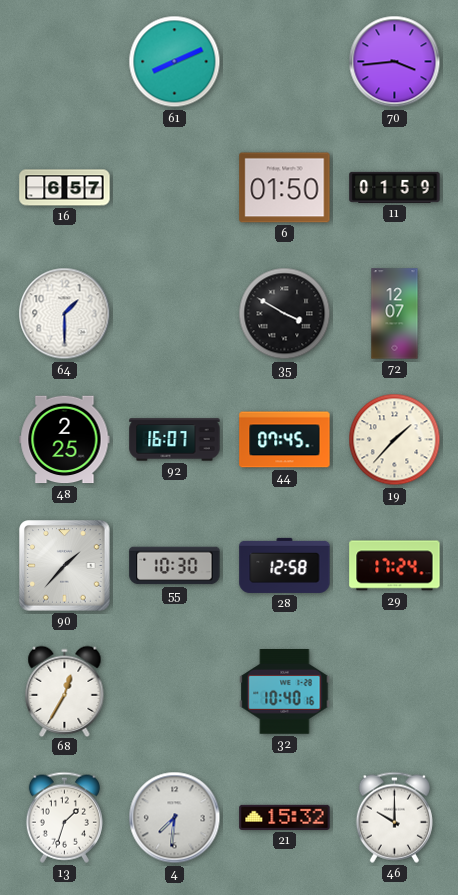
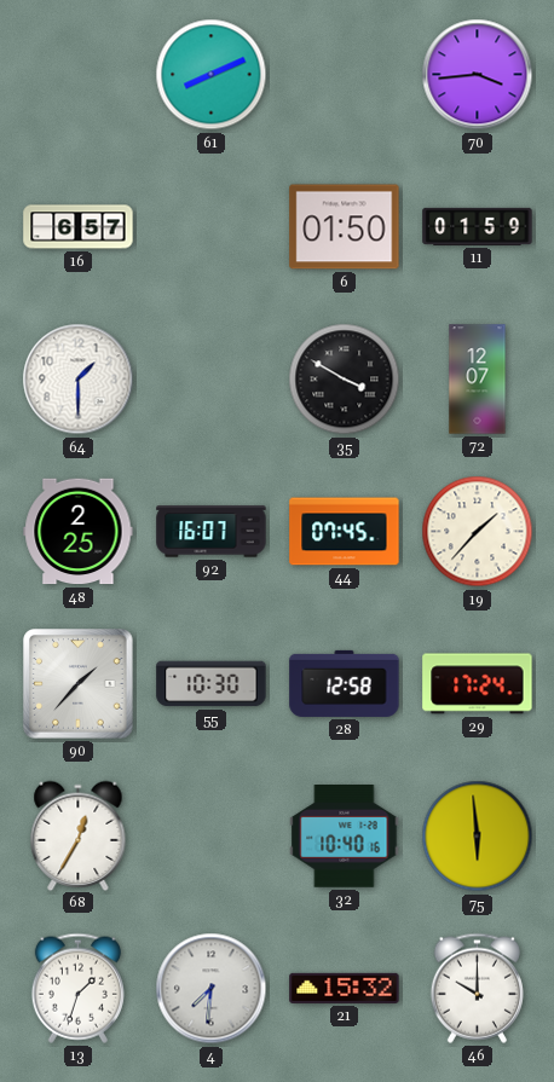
75: none -> 5:59 (478, 837)
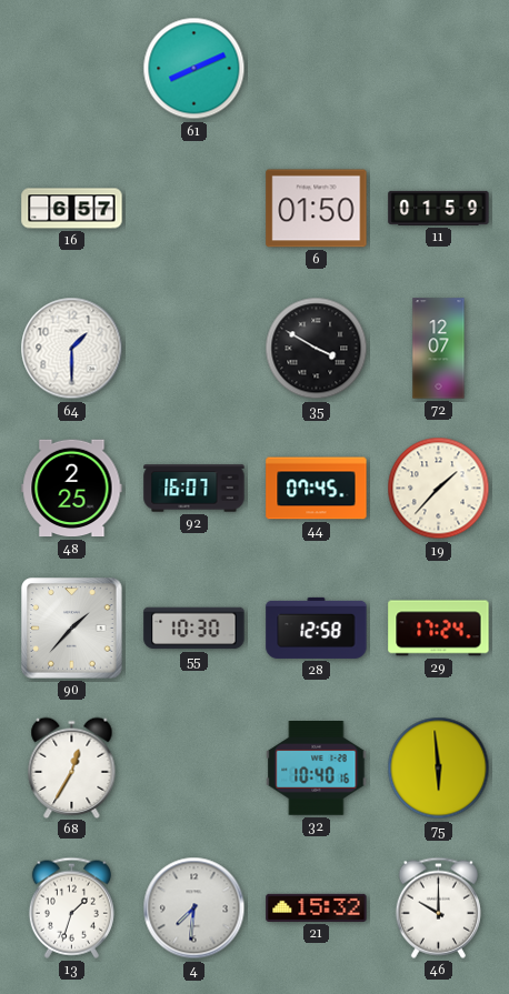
70: 3:44 -> none (478, 75)
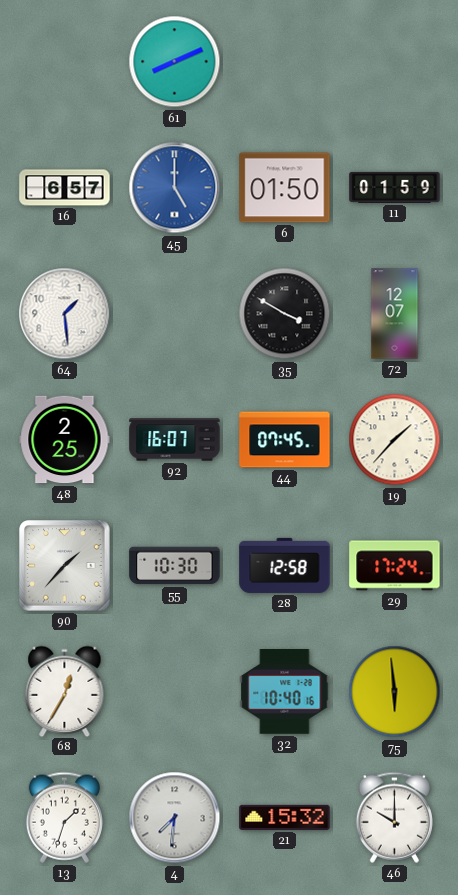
45: none -> 5:00 (175, 188)
64: 1:30 -> 1:29 (65, 314)
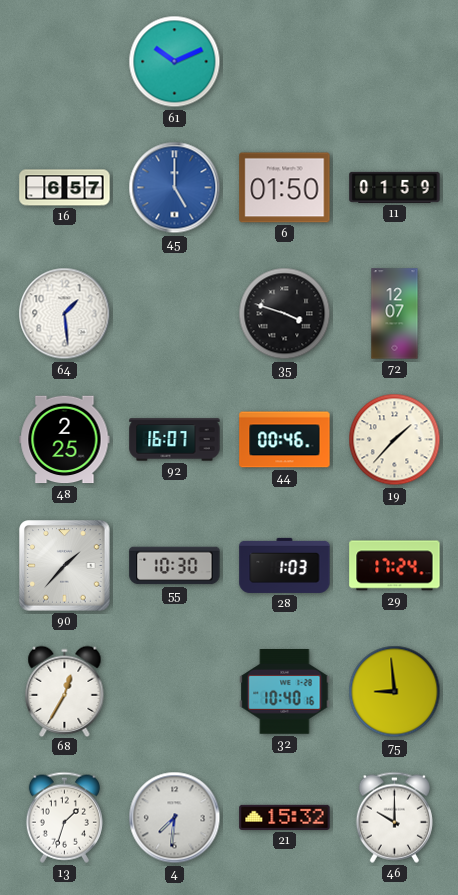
61: 8:11 -> 10:11 (175, 62)
35: 3:50 -> 3:48 (285, 314)
44: 07:45 -> 00:46 (285, 440)
28: 12:58 -> 1:03 (285, 565)
75: 5:59 -> 8:59 (395, 692)
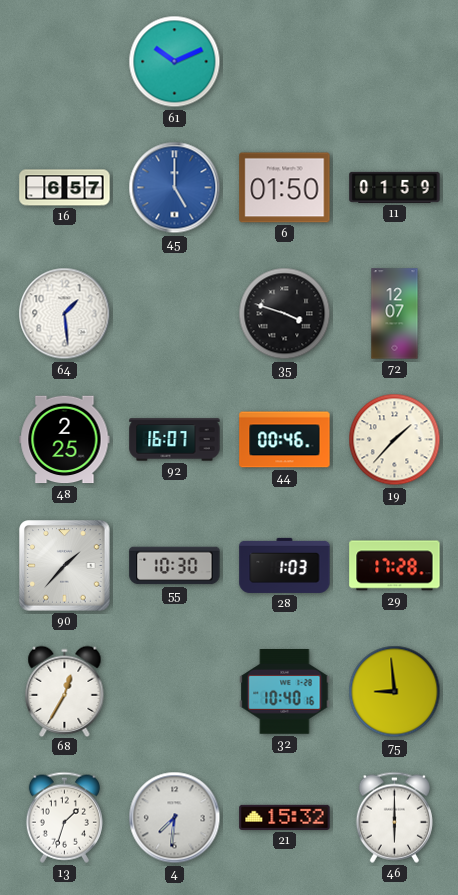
29: 17:24 -> 17:28 (395, 566)
46: 10:00 -> 6:00 (394, 817)
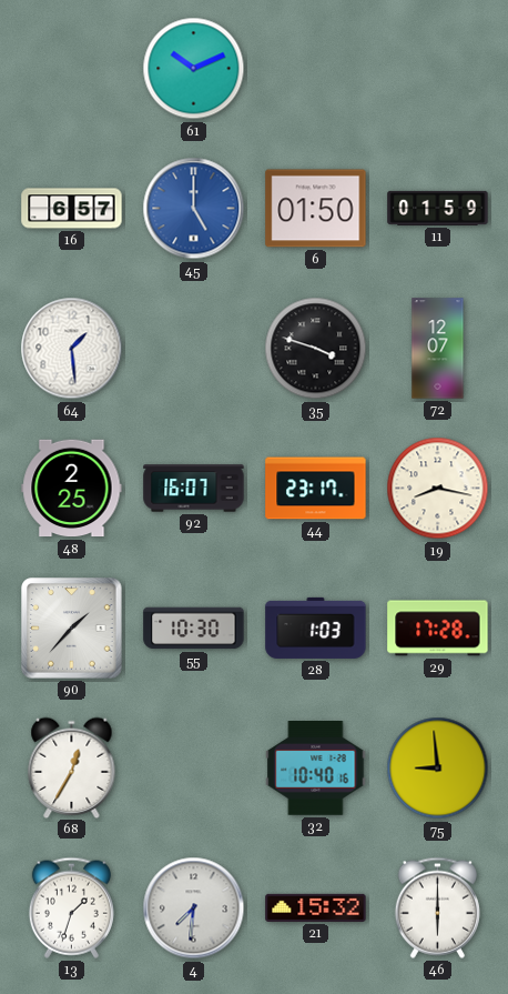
44: 00:46 -> 23:17 (316, 489)
19: 1:37 -> 8:17 (438, 489)
